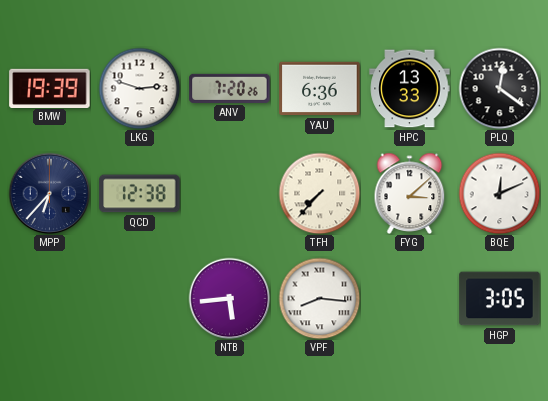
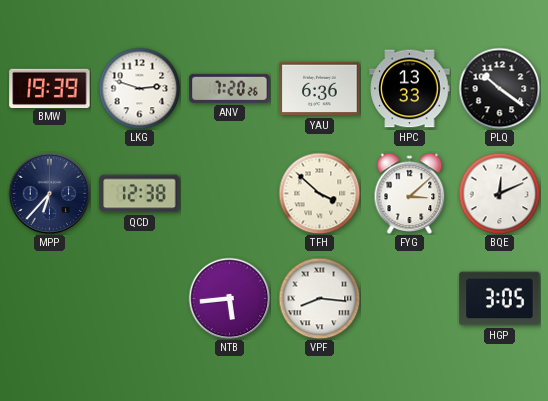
PLQ: 12:21 -> 10:21 (499, 88)
TFH: 7:37 -> 3:52 (319, 193)
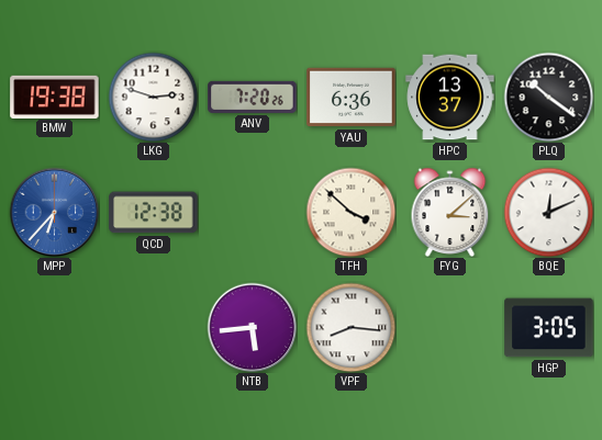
BMW: 19:39 -> 19:38 (55, 97)
HPC: 13:33 -> 13:37 (450, 98)
MPP dial: navy -> blue (54, 212)
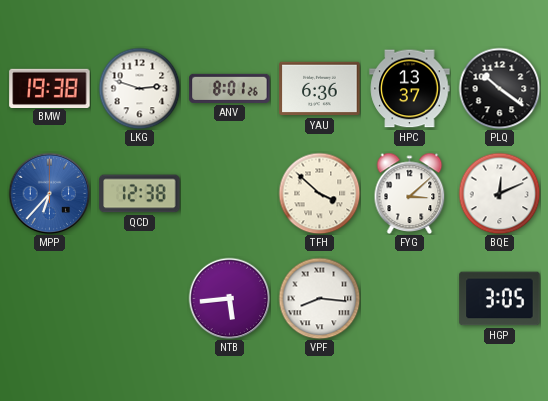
ANV: 7:20 -> 8:01 (230, 88)
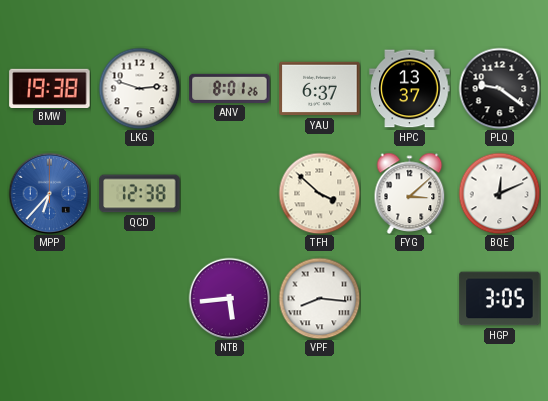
YAU: 6:36 -> 6:37 (320, 89)
PLQ: 10:21 -> 9:21 (499, 88)
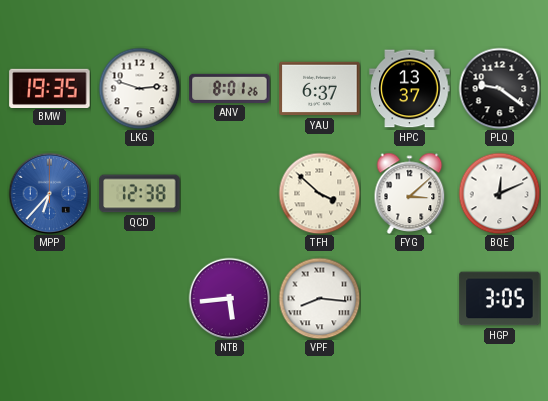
BMW: 19:38 -> 19:35 (50, 88)
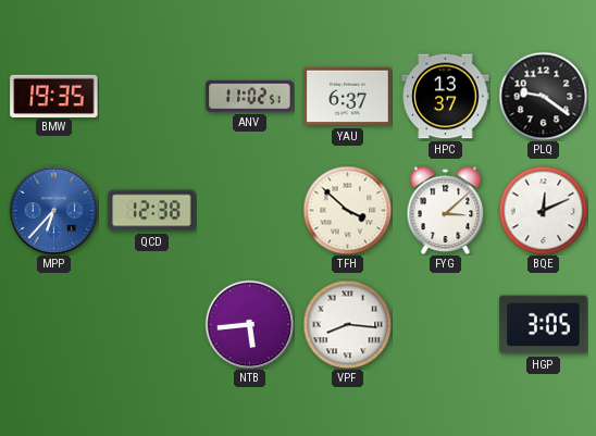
LKG: 2:48 -> none (139, 88)
ANV: 8:01 -> 11:02 (250, 96)
